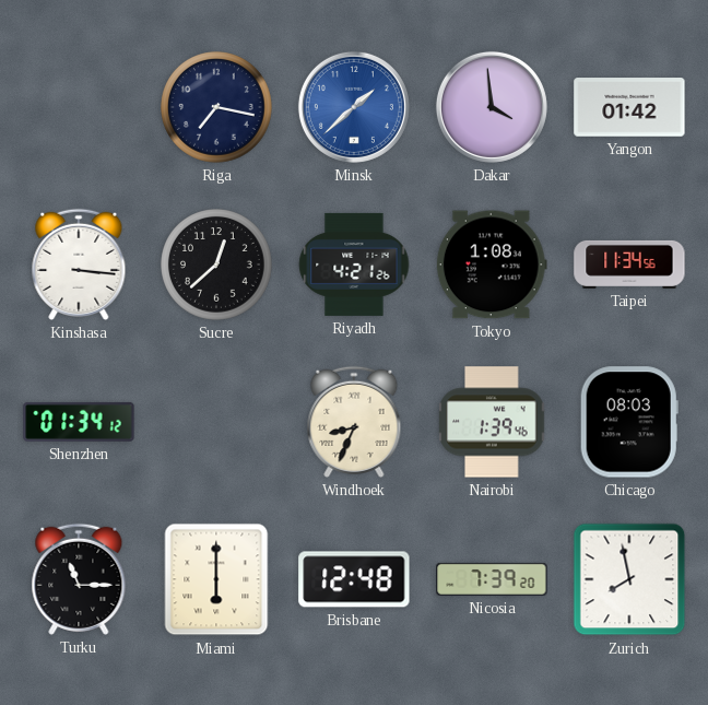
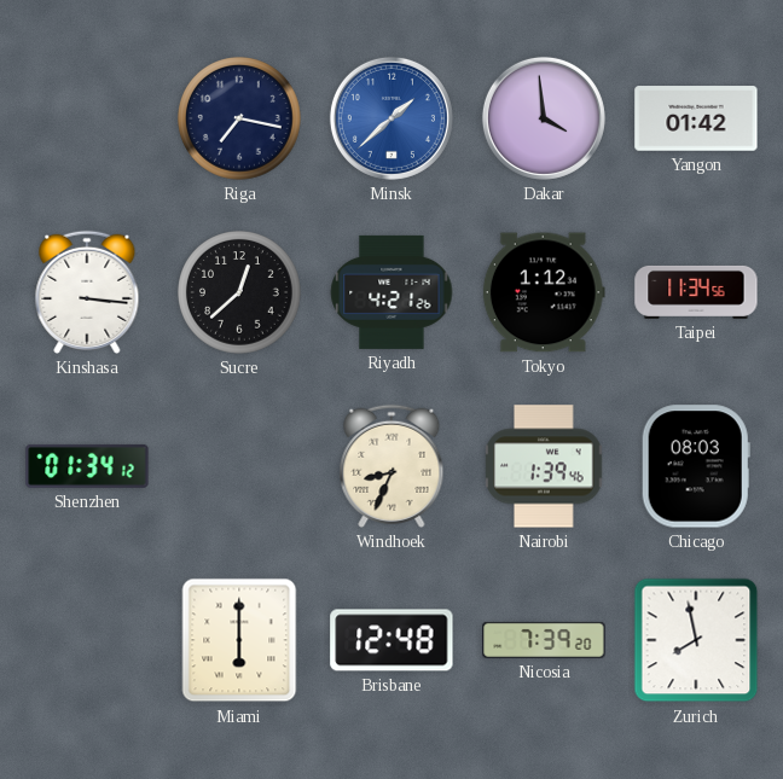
Tokyo: 1:08 -> 1:12 (544, 292)
Turku: 11:15 -> none (79, 579)
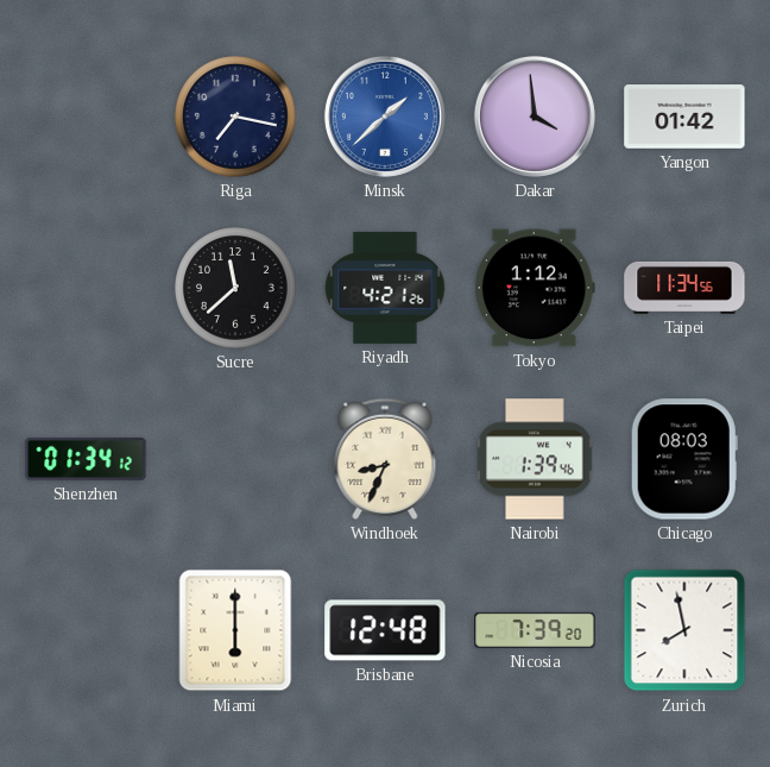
Kinshasa: 3:16 -> none (87, 292)
Sucre: 12:38 -> 11:38 (235, 288)
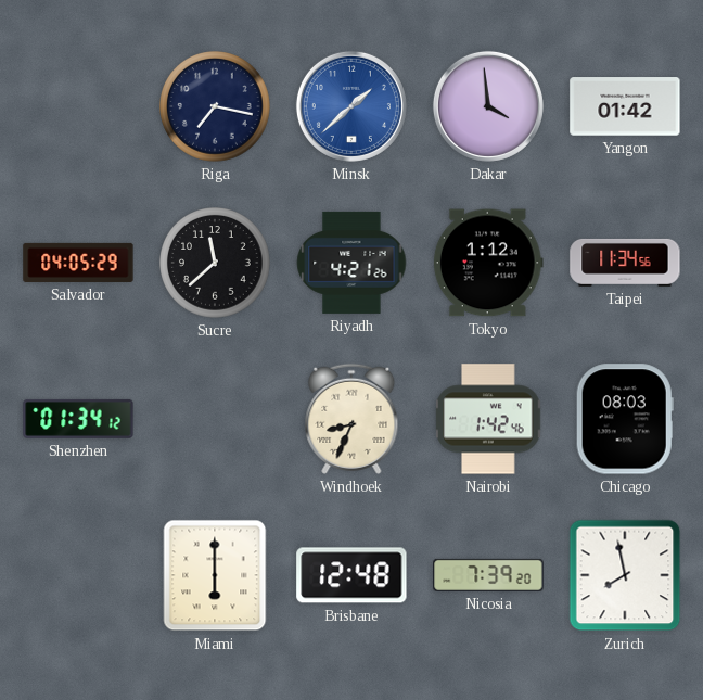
Salvador: none -> 04:05 (78, 263)
Nairobi: 1:39 -> 1:42 (488, 419)
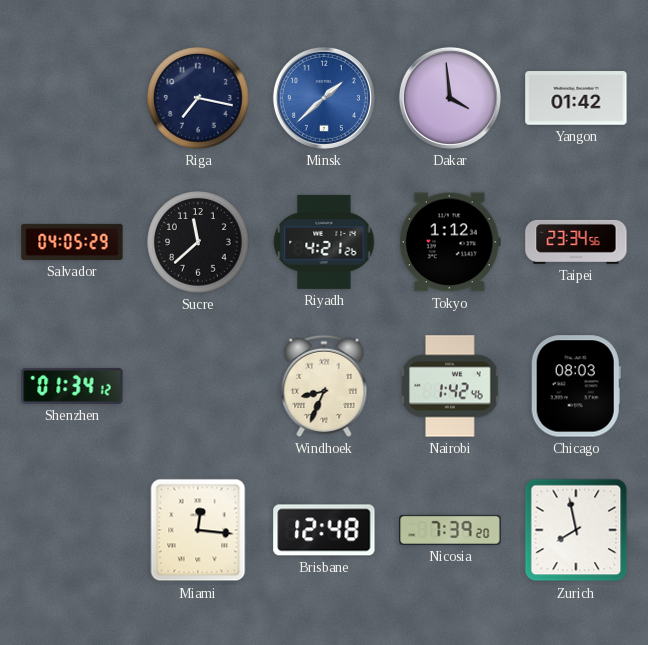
Taipei: 11:34 -> 23:34 (576, 242)
Miami: 6:00 -> 12:16 (198, 530)
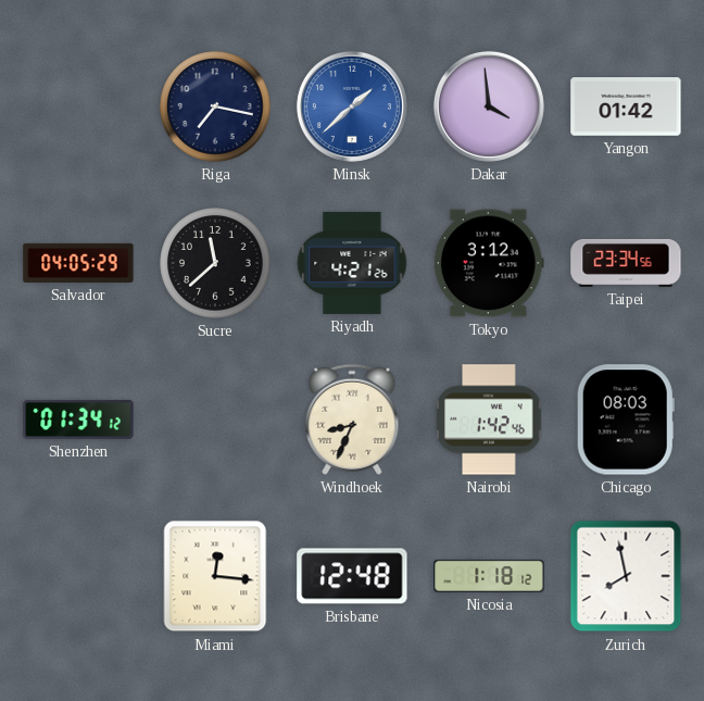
Tokyo: 1:12 -> 3:12 (489, 263)
Nicosia: 7:39 -> 1:18 (489, 576)
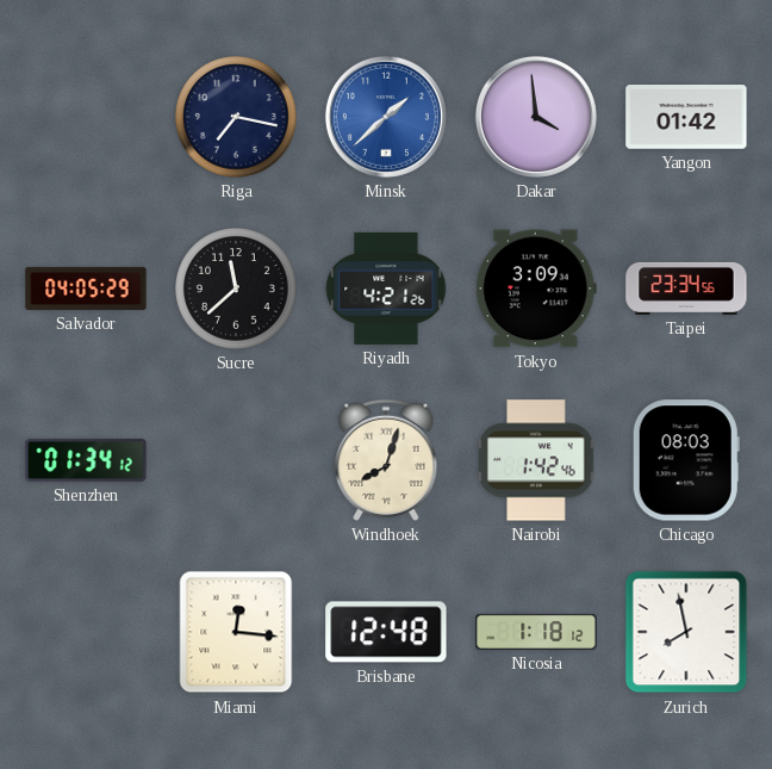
Tokyo: 3:12 -> 3:09 (536, 289)
Windhoek: 8:34 -> 8:03 (386, 460)
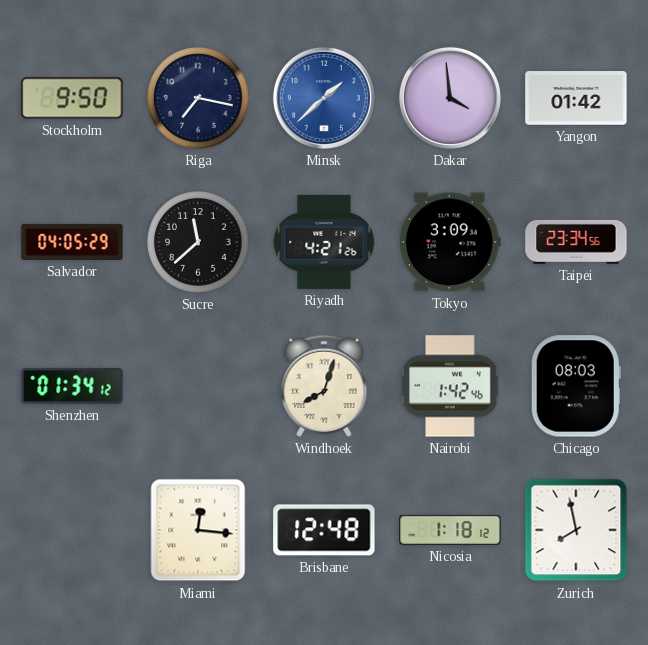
Stockholm: none -> 9:50 (72, 98)
